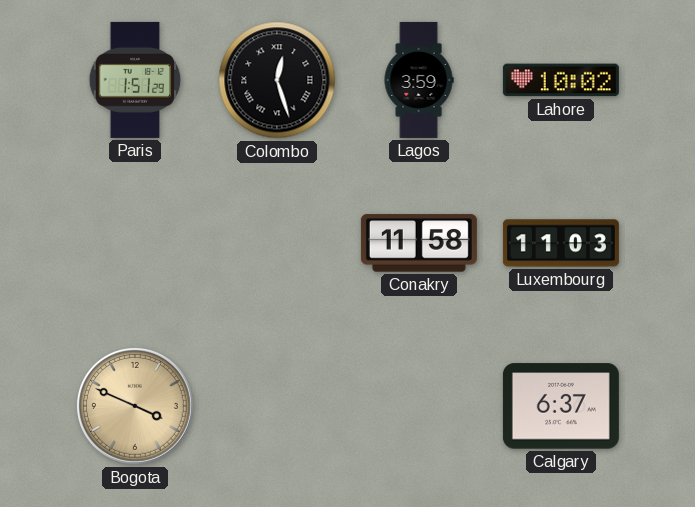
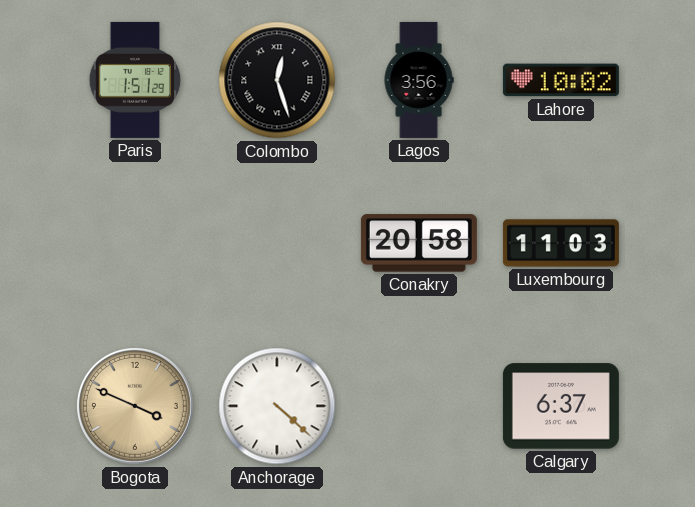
Lagos: 3:59 -> 3:56 (419, 80)
Conakry: 11:58 -> 20:58 (419, 243)
Anchorage: none -> 4:22 (277, 406)
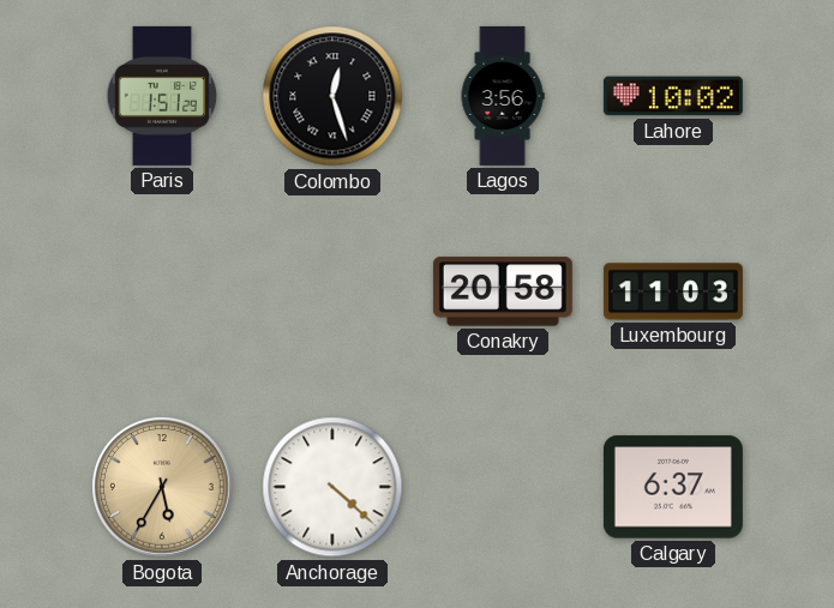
Bogota: 3:49 -> 5:35 (162, 487)
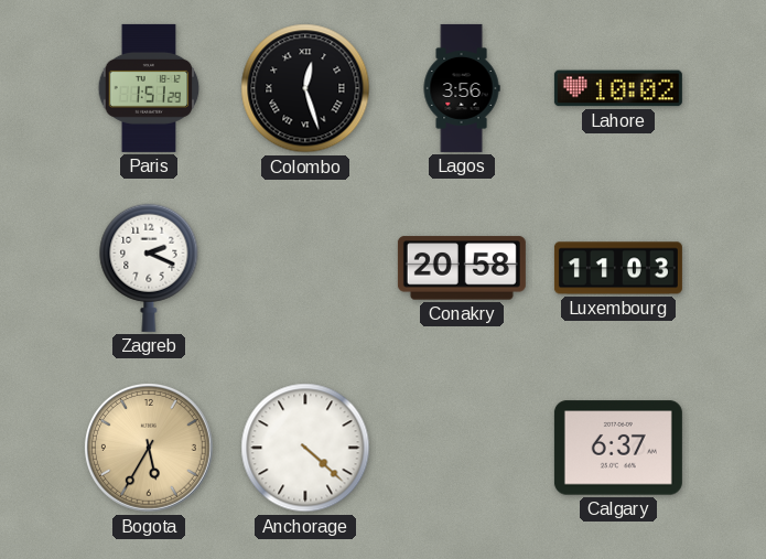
Zagreb: none -> 2:19 (149, 268)
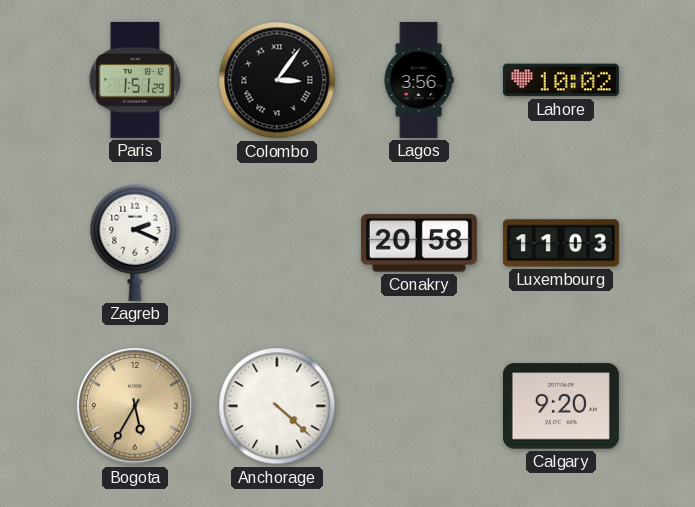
Colombo: 12:27 -> 3:06 (277, 80)
Calgary: 6:37 -> 9:20 (561, 406)
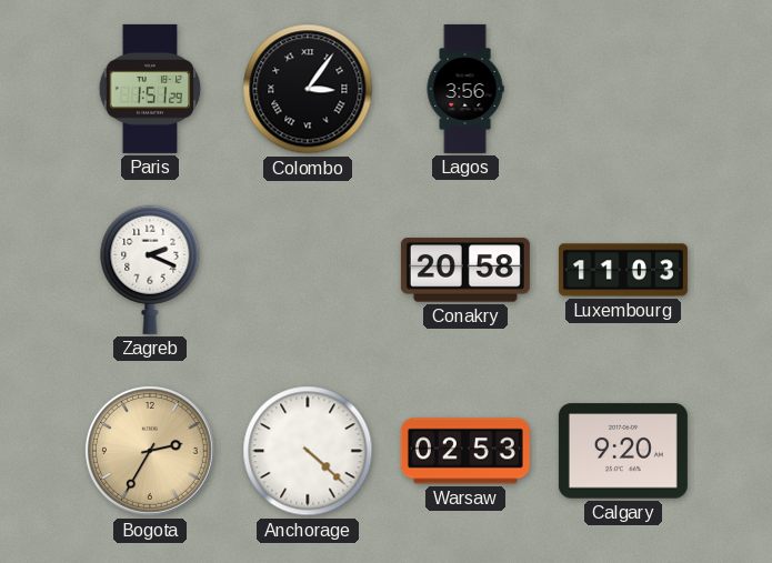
Lahore: 10:02 -> none (561, 80)
Bogota: 5:35 -> 2:35 (150, 451)
Warsaw: none -> 02:53 (465, 451)
